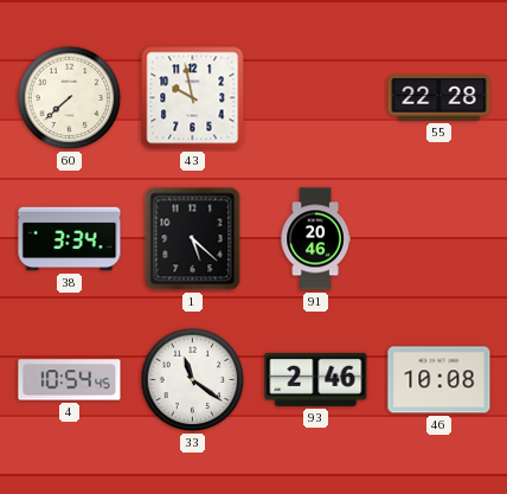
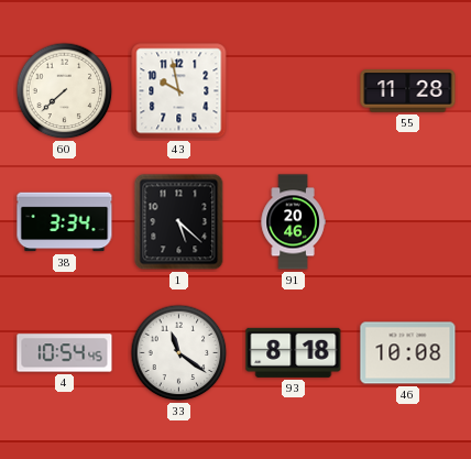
55: 22:28 -> 11:28 (408, 91)
93: 2:46 -> 8:18 (294, 352)
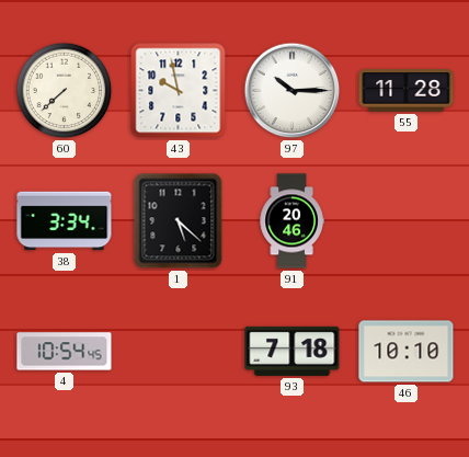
97: none -> 10:15 (293, 91)
33: 11:21 -> none (179, 353)
93: 8:18 -> 7:18 (293, 351)
46: 10:08 -> 10:10 (407, 352)
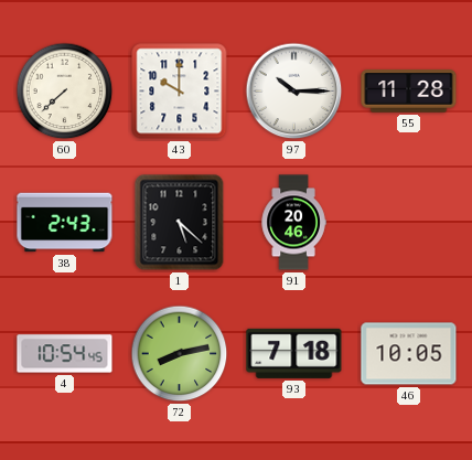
43: 9:58 -> 10:00 (180, 92)
38: 3:34 -> 2:43 (65, 223)
72: none -> 8:13 (180, 354)
46: 10:10 -> 10:05 (409, 354)
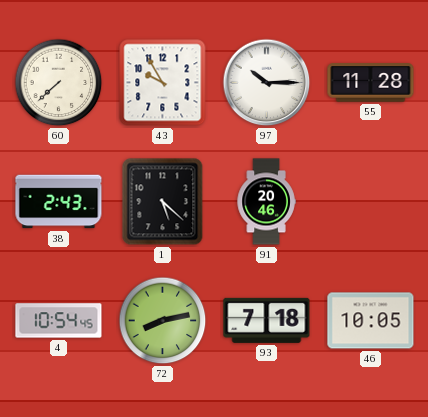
43: 10:00 -> 9:55 (163, 83)
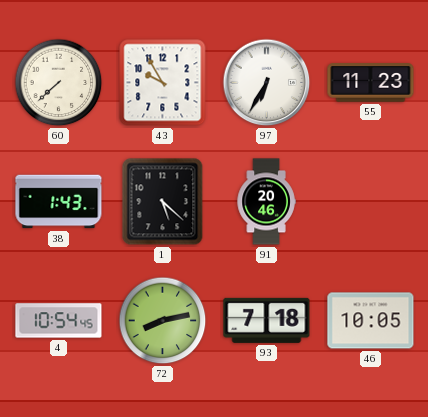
97: 10:15 -> 6:35 (267, 83)
55: 11:28 -> 11:23 (371, 83)
38: 2:43 -> 1:43 (59, 202)
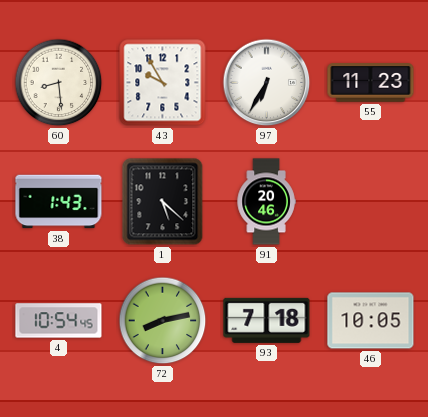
60: 7:38 -> 8:29 (59, 83)
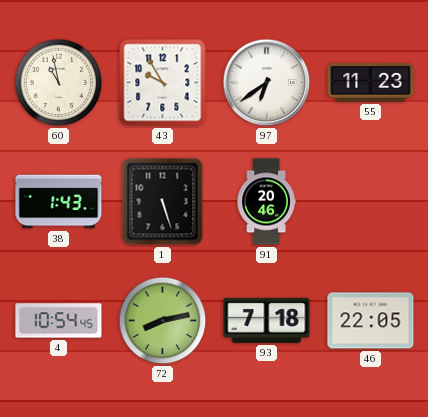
60: 8:29 -> 10:58 (59, 83)
97: 6:35 -> 6:39 (267, 83)
1: 5:22 -> 5:27 (163, 202)
46: 10:05 -> 22:05 (371, 321)
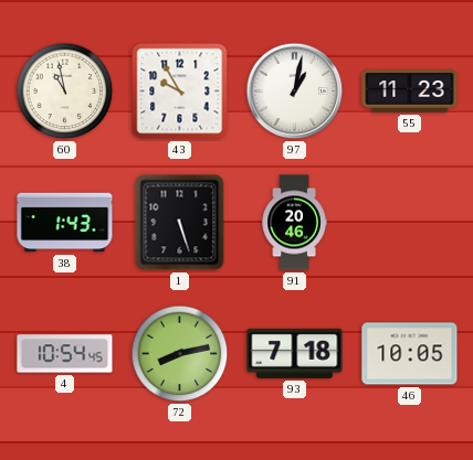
97: 6:39 -> 1:02 (295, 92)
46: 22:05 -> 10:05 (410, 354)
